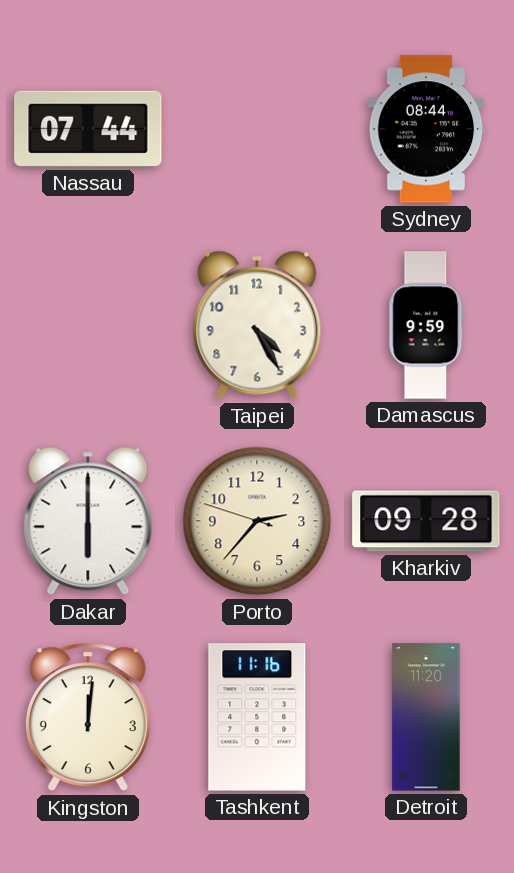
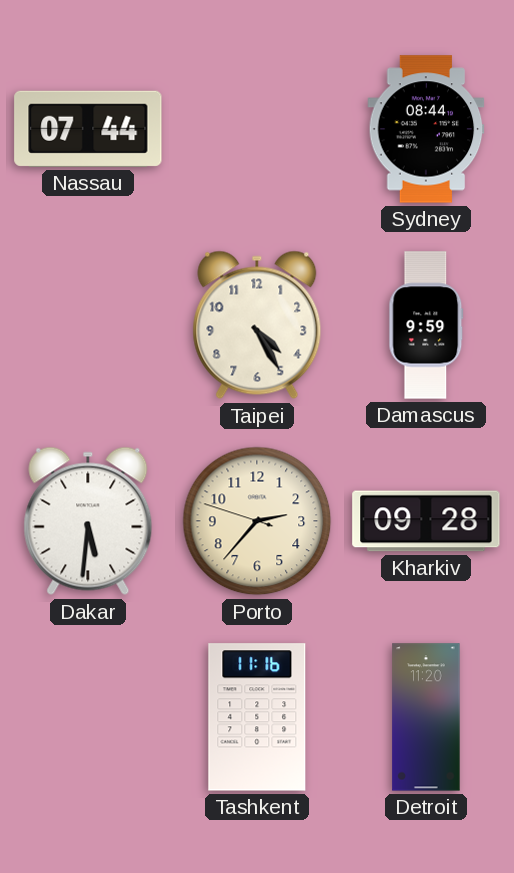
Dakar: 6:00 -> 5:31 (88, 521)
Kingston: 12:01 -> none (88, 717)
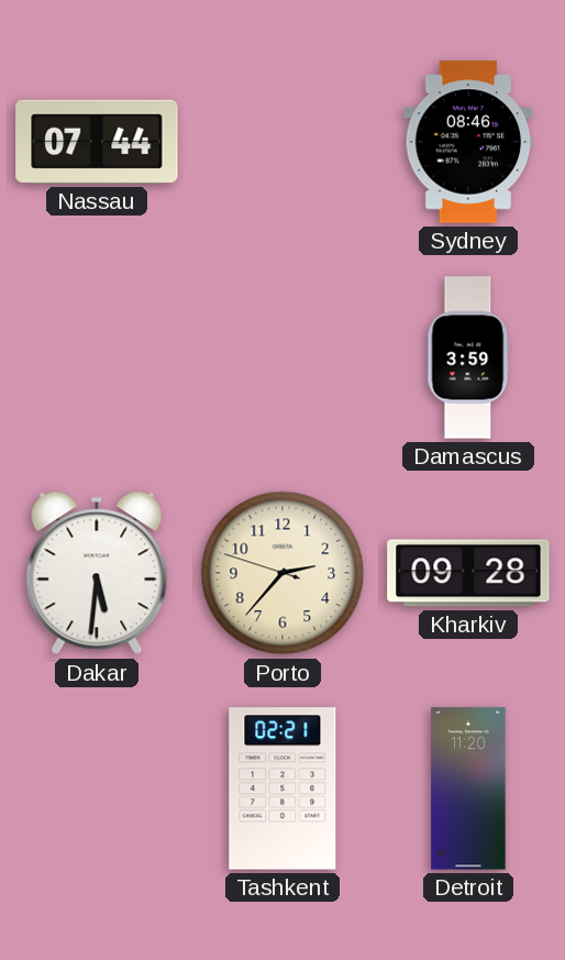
Sydney: 08:44 -> 08:46 (468, 142)
Taipei: 4:25 -> none (257, 325)
Damascus: 9:59 -> 3:59 (468, 357)
Tashkent: 11:16 -> 02:21 (282, 788)
